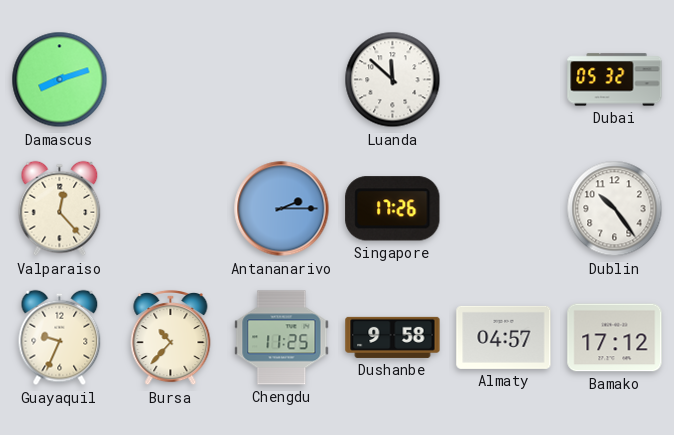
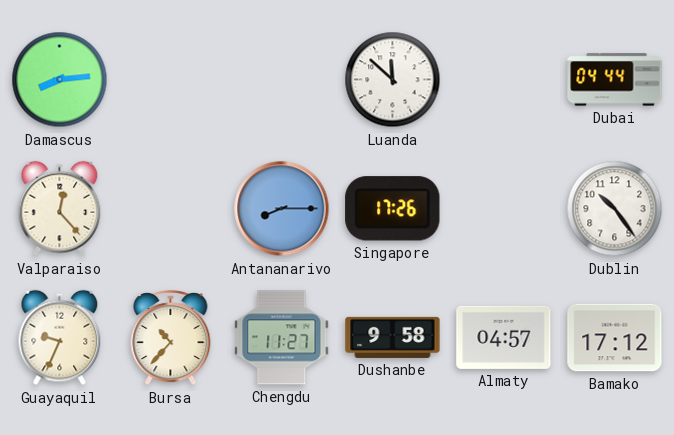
Damascus: 8:12 -> 8:14 (60, 80)
Dubai: 05:32 -> 04:44 (615, 80)
Antananarivo: 2:15 -> 8:15 (282, 209)
Chengdu: 11:25 -> 11:27 (282, 338)
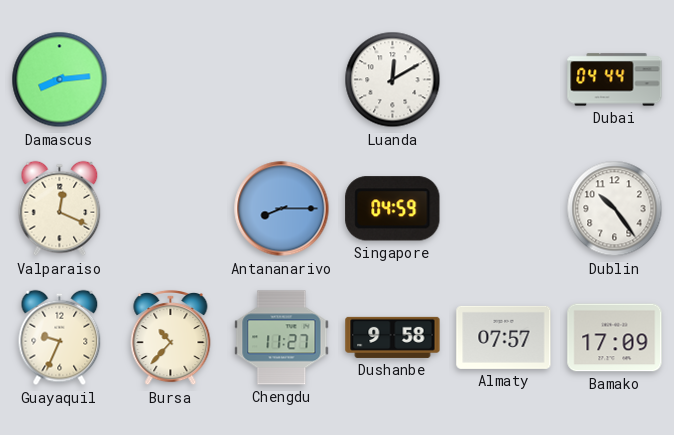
Luanda: 11:52 -> 12:10 (393, 80)
Valparaiso: 12:23 -> 12:19 (60, 209)
Singapore: 17:26 -> 04:59 (393, 209)
Almaty: 04:57 -> 07:57 (504, 337)
Bamako: 17:12 -> 17:09 (615, 338)
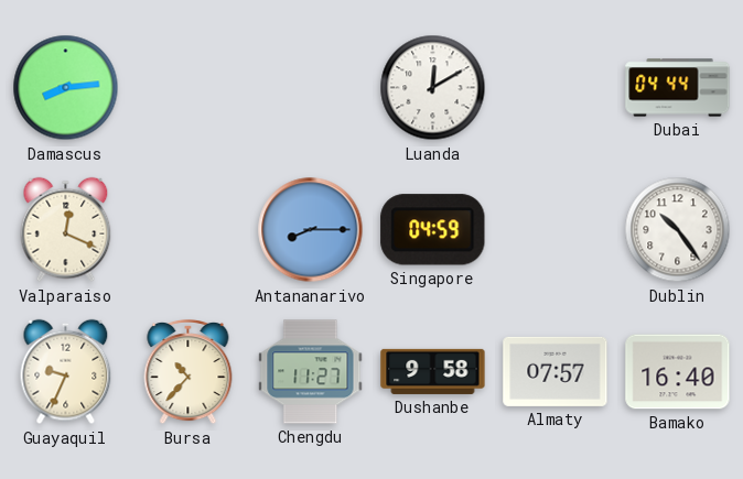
Bamako: 17:09 -> 16:40 (678, 372)
